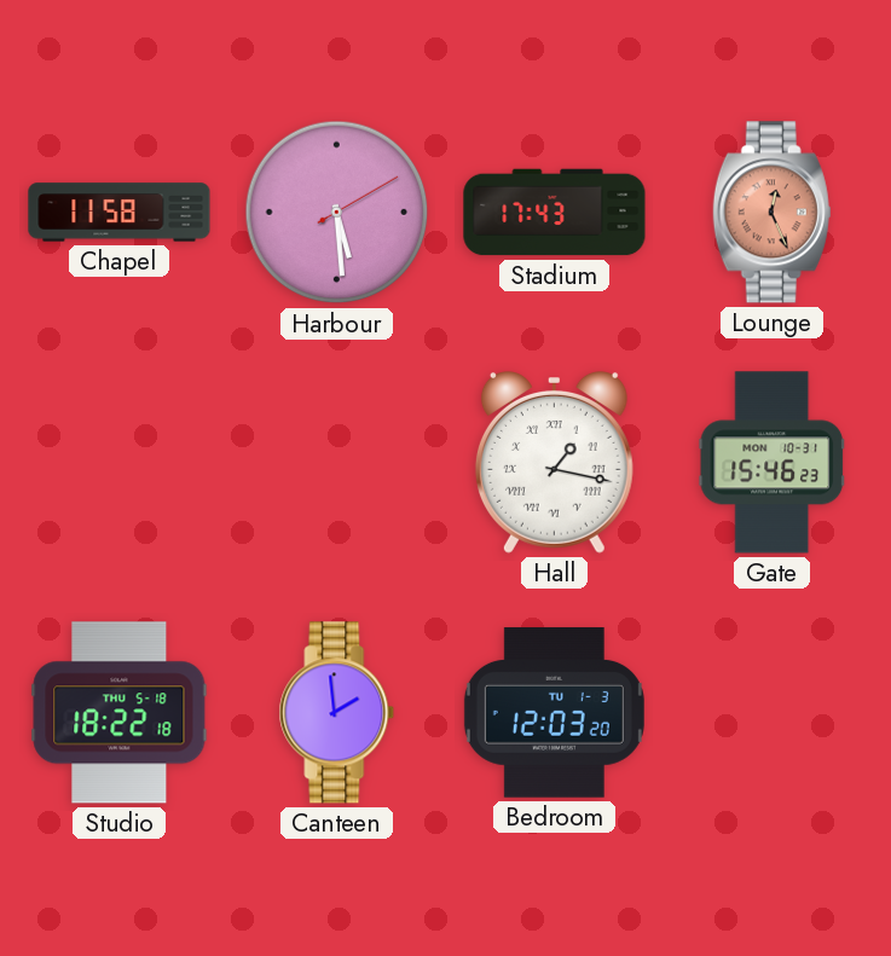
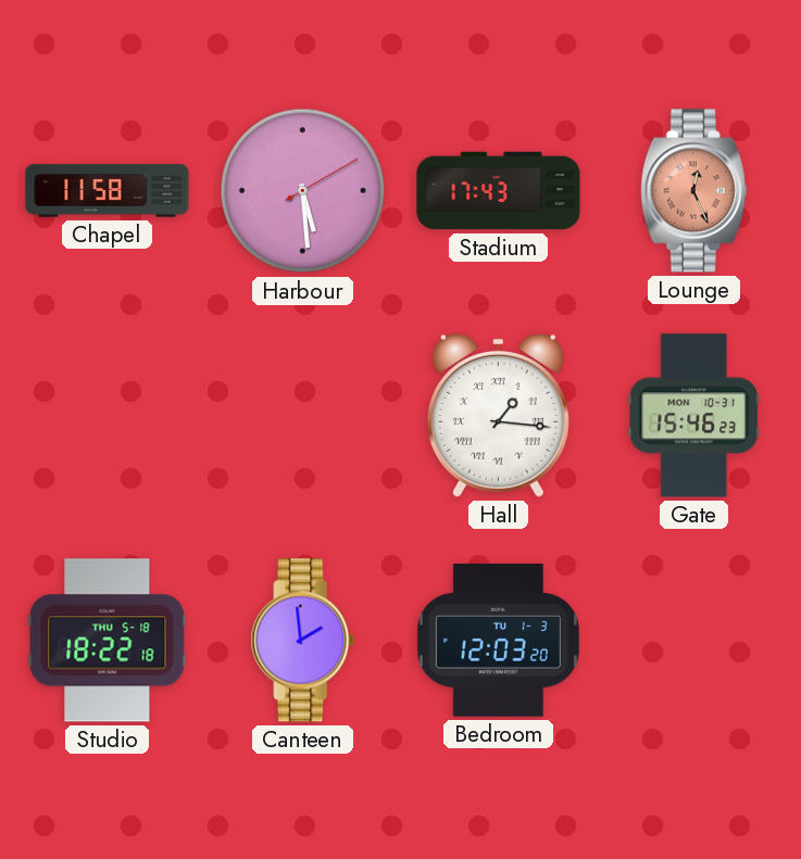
Hall: 1:17 -> 1:16 (498, 416)
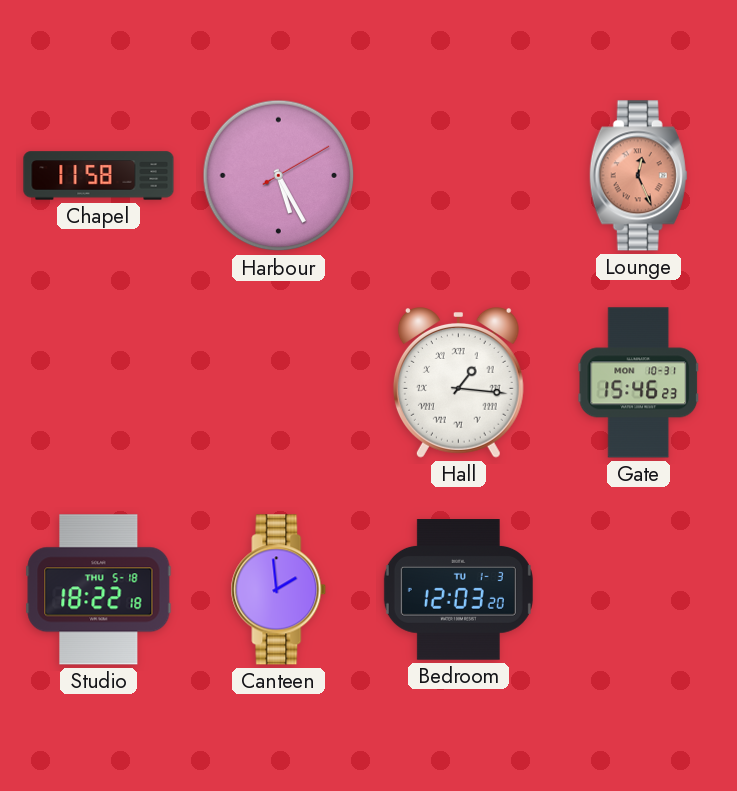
Harbour: 5:29 -> 5:25 (279, 176)
Stadium: 17:43 -> none (499, 191)
